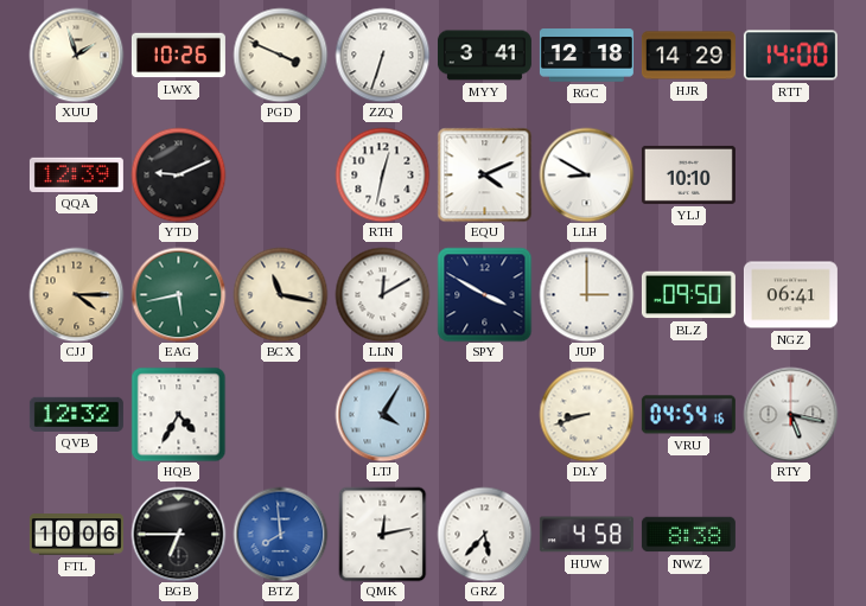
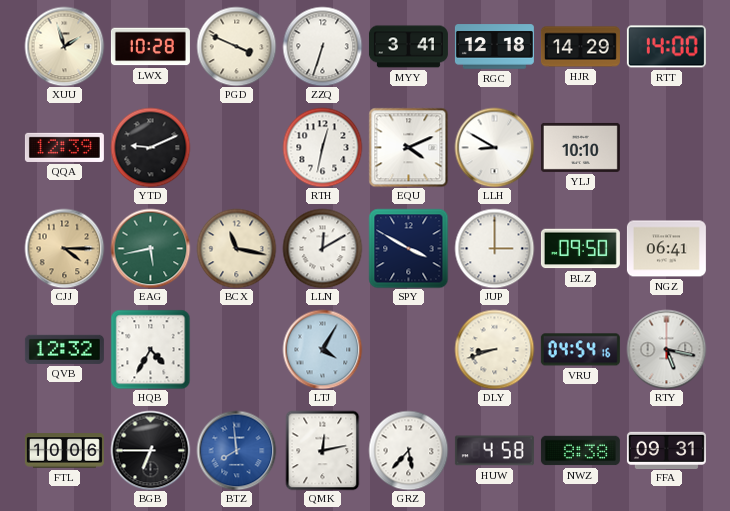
LWX: 10:26 -> 10:28 (150, 47)
FFA: none -> 09:31 (666, 450)
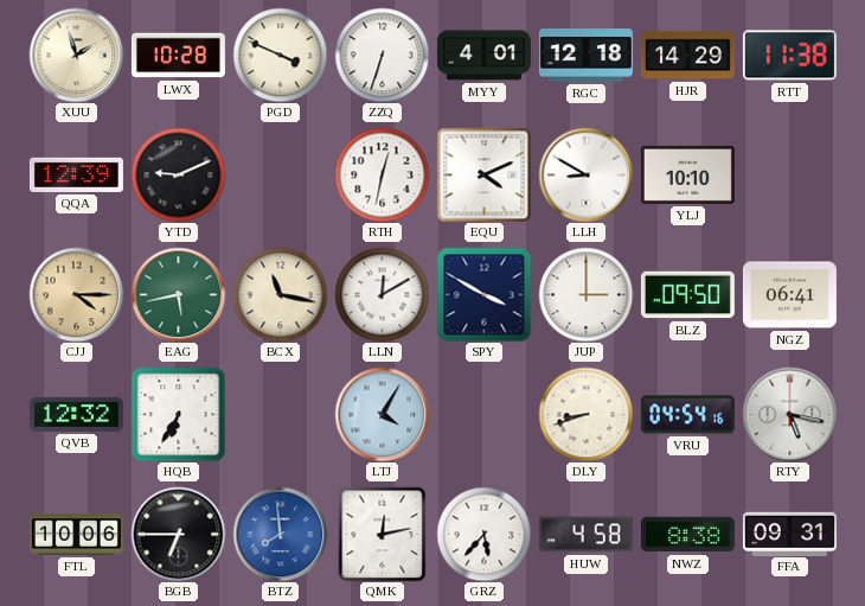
MYY: 3:41 -> 4:01 (483, 56)
RTT: 14:00 -> 11:38 (789, 56)
HQB: 4:35 -> 6:35 (178, 414)
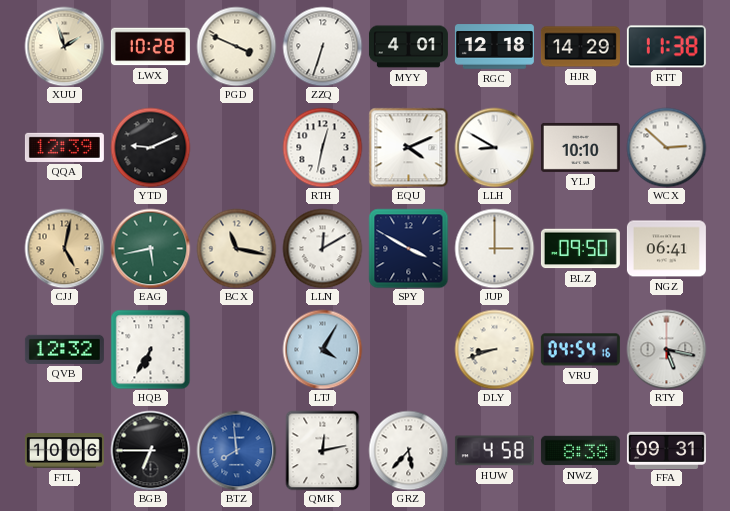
WCX: none -> 2:52 (666, 147)
CJJ: 4:15 -> 5:02 (64, 248)
